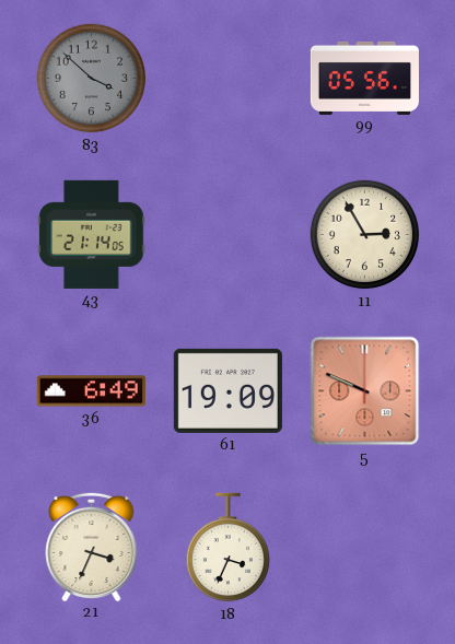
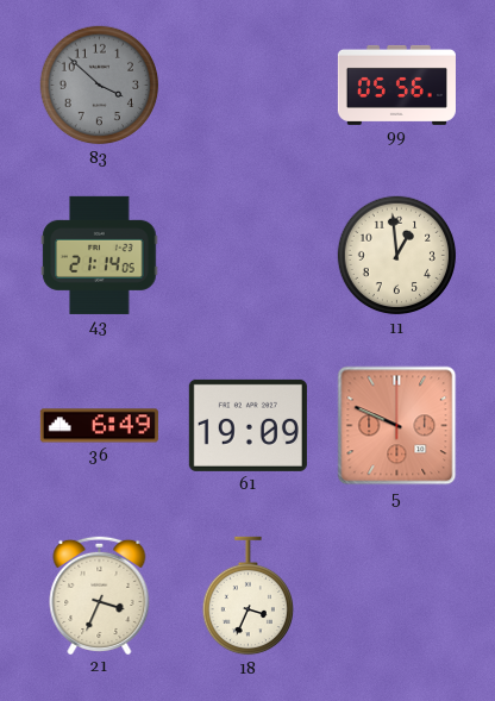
11: 2:55 -> 12:59 (397, 256)
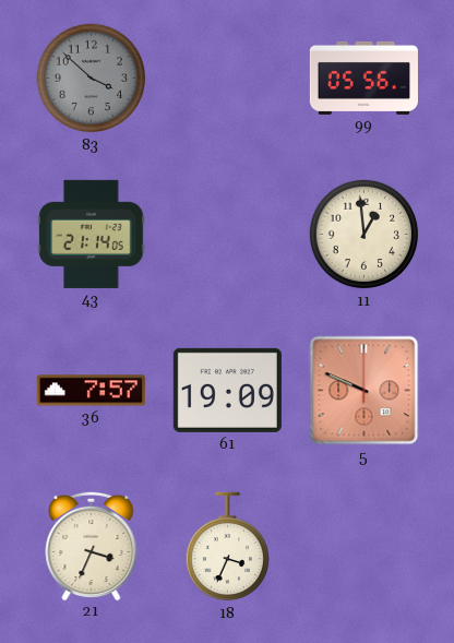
36: 6:49 -> 7:57 (91, 391)
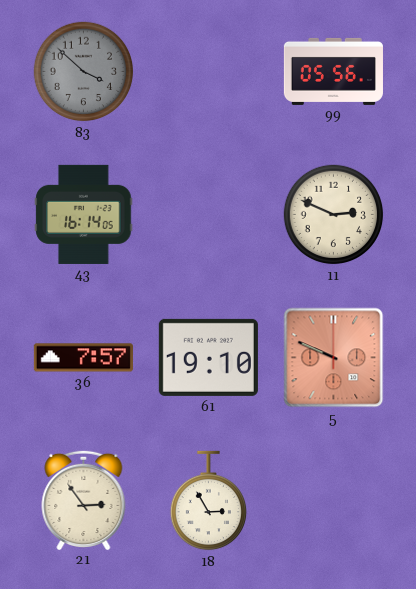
43: 21:14 -> 16:14 (84, 214)
11: 12:59 -> 2:49 (334, 215)
61: 19:09 -> 19:10 (208, 357)
21: 3:34 -> 2:54 (84, 499)
18: 3:34 -> 2:55 (208, 501)
